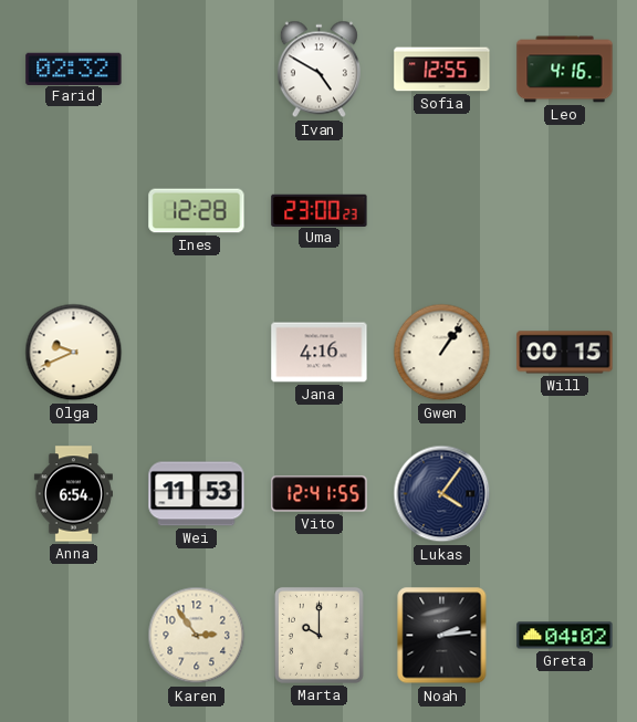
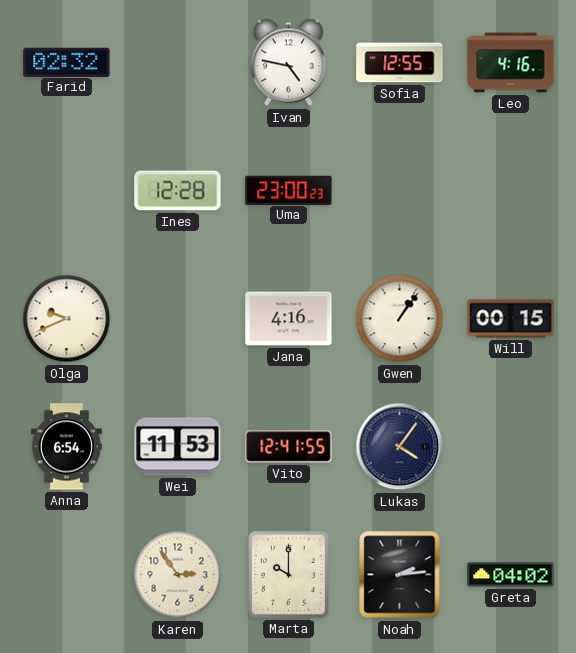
Ivan: 4:50 -> 4:47 (288, 63)
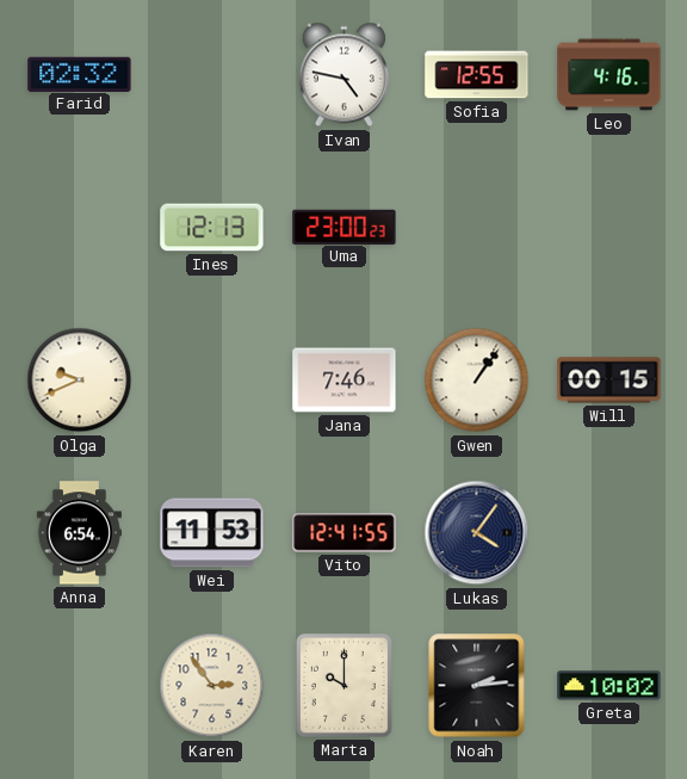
Ines: 12:28 -> 12:13 (212, 228)
Jana: 4:16 -> 7:46 (345, 381)
Greta: 04:02 -> 10:02 (609, 686)
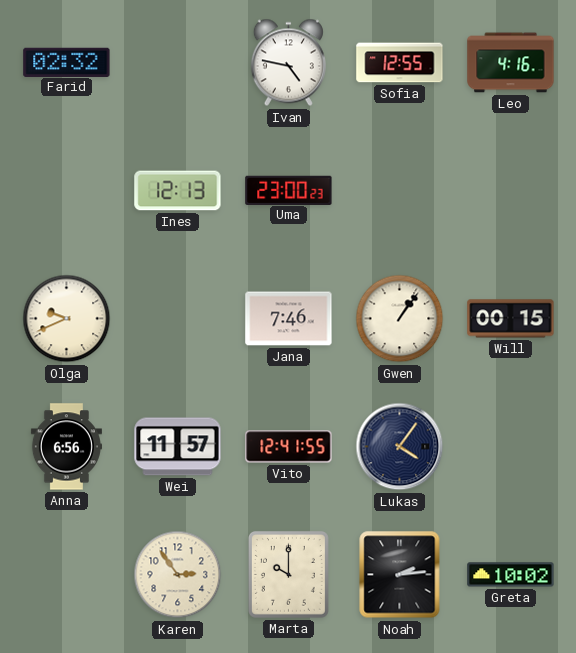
Anna: 6:54 -> 6:56 (66, 447)
Wei: 11:53 -> 11:57 (178, 447)
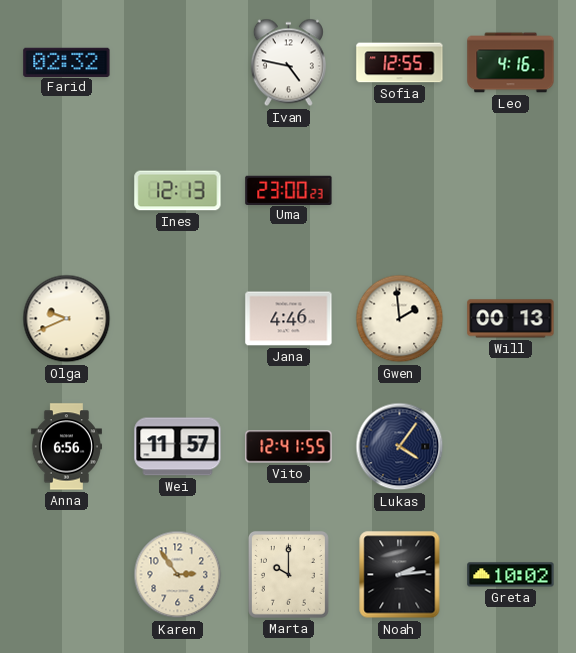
Jana: 7:46 -> 4:46 (289, 319)
Gwen: 1:06 -> 1:59 (400, 319)
Will: 00:15 -> 00:13 (511, 319)
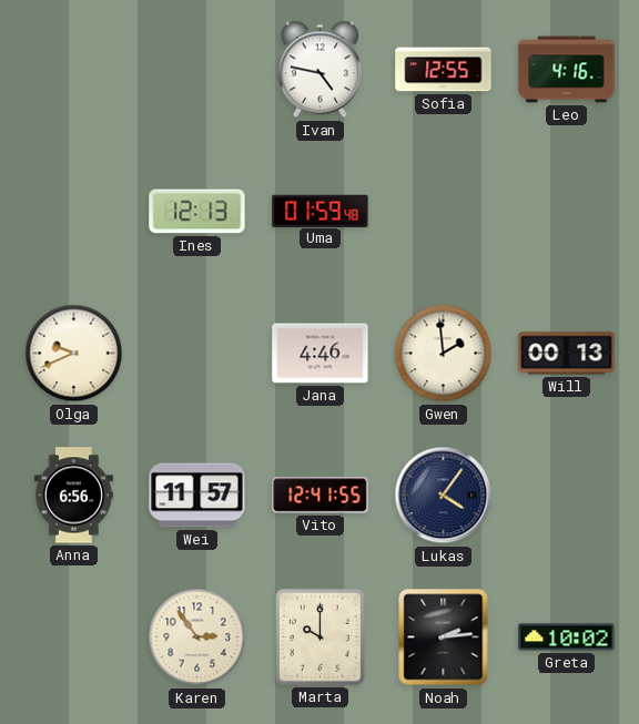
Farid: 02:32 -> none (67, 62)
Uma: 23:00 -> 01:59 (321, 211)
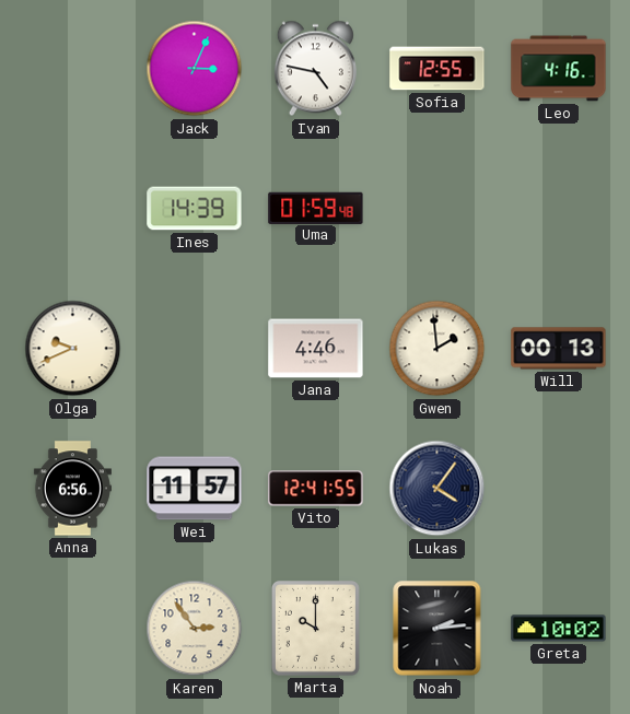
Jack: none -> 3:04 (195, 69)
Ines: 12:13 -> 14:39 (195, 209)
